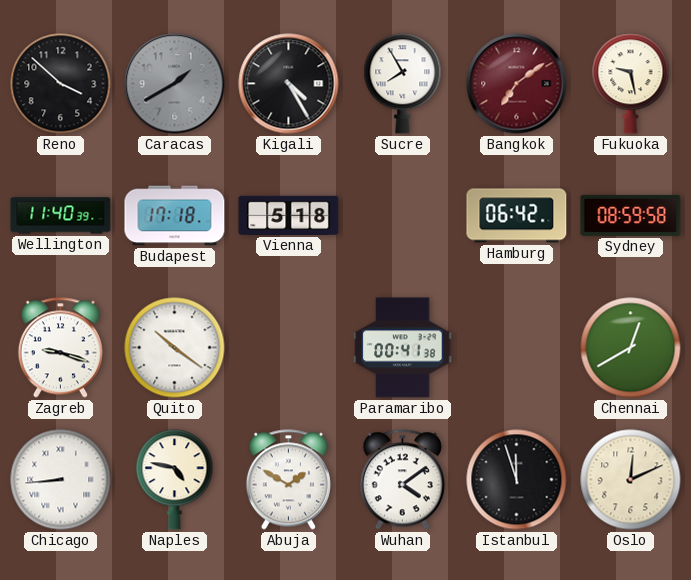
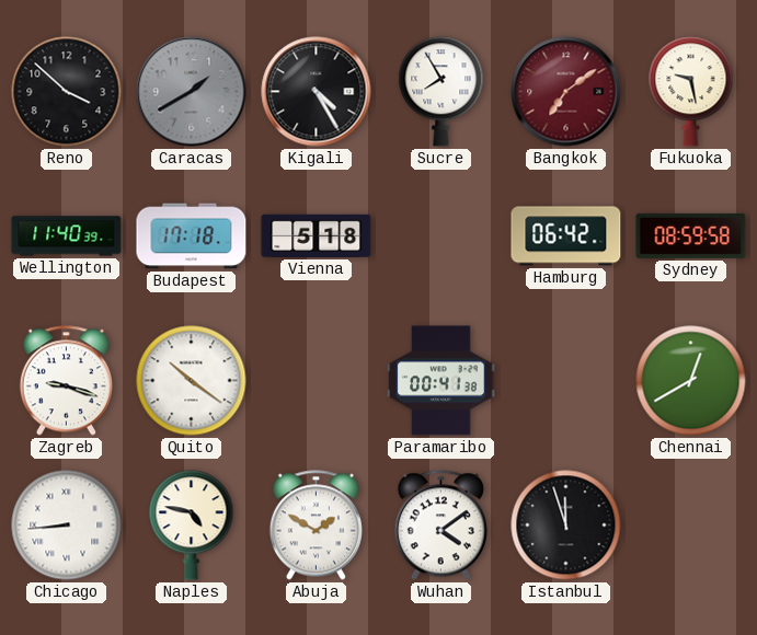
Oslo: 12:11 -> none (631, 480)
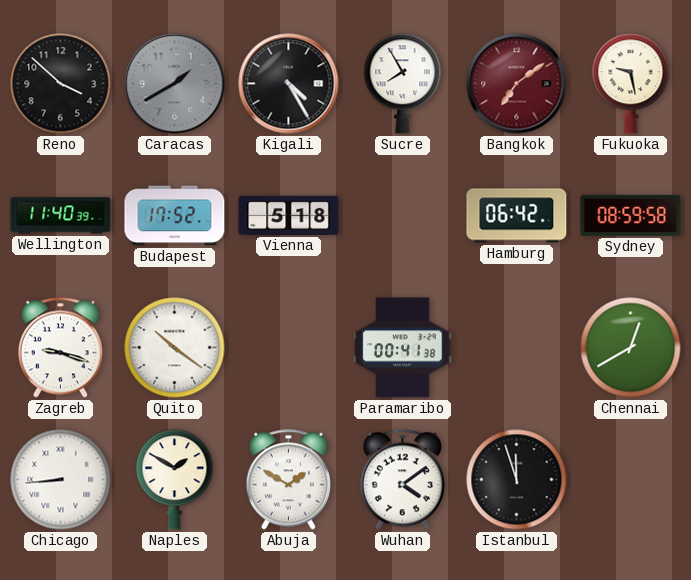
Budapest: 17:18 -> 17:52 (175, 216)
Naples: 4:47 -> 1:50 (175, 480)
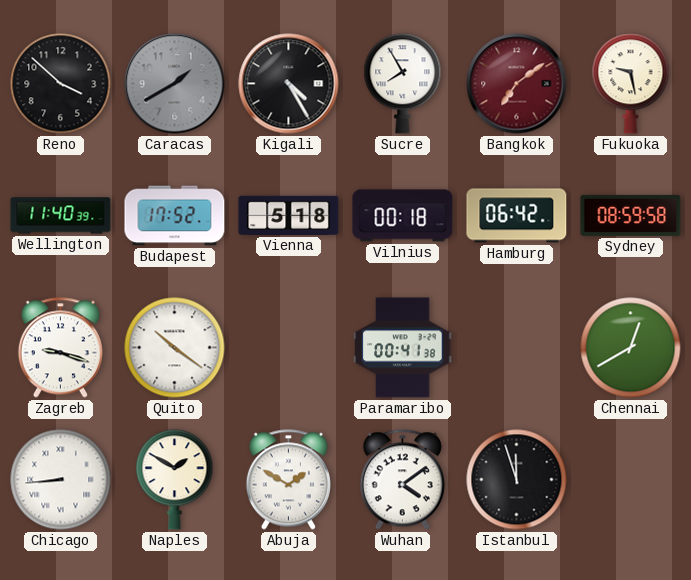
Vilnius: none -> 00:18 (403, 216)
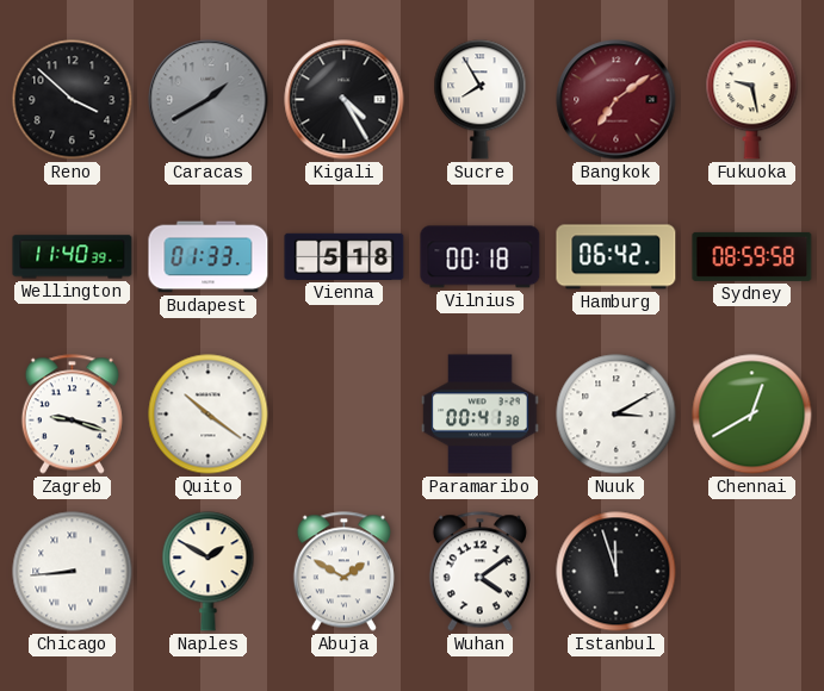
Budapest: 17:52 -> 01:33 (209, 257)
Nuuk: none -> 3:10 (617, 415)
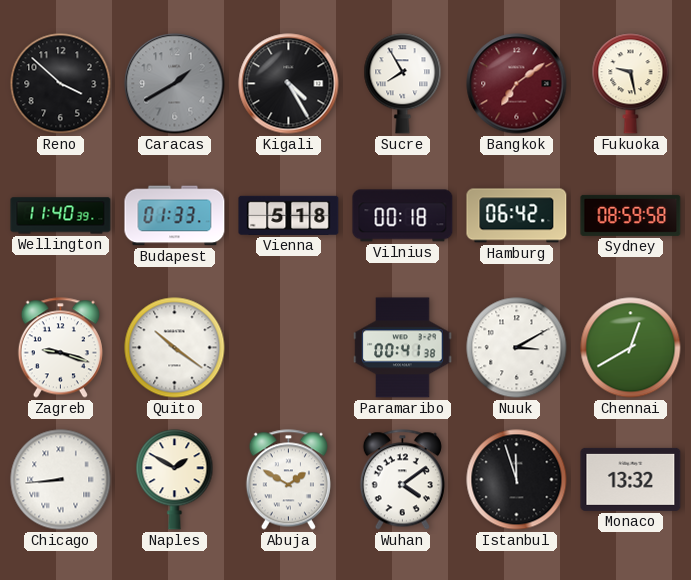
Monaco: none -> 13:32 (631, 479)
